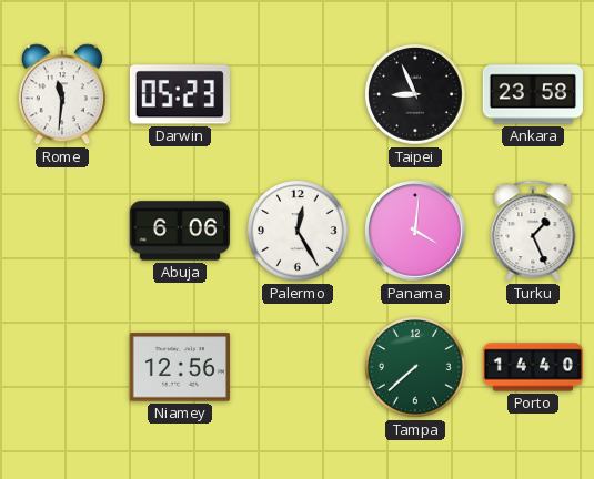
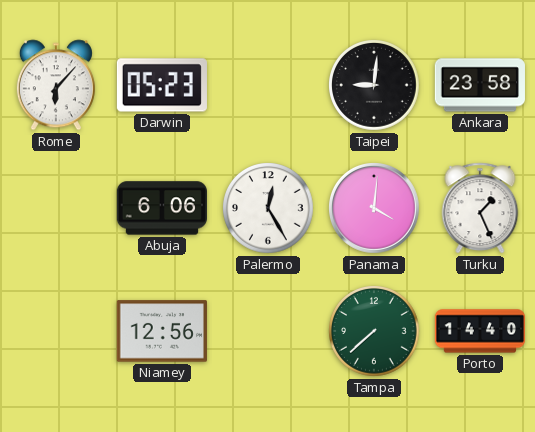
Rome: 11:31 -> 6:07 (56, 85)
Taipei: 8:56 -> 9:01 (375, 86)
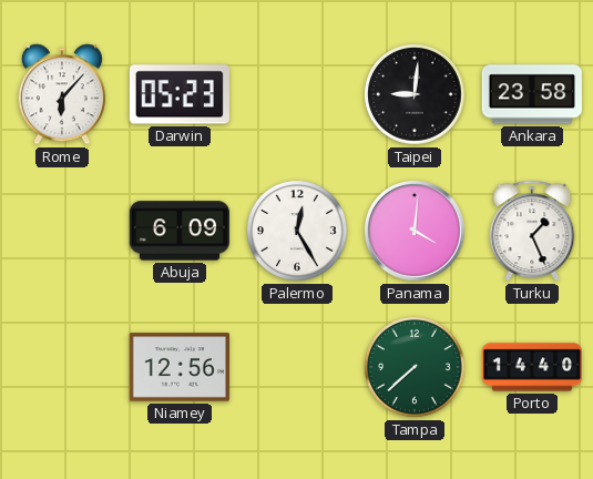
Abuja: 6:06 -> 6:09 (180, 231)
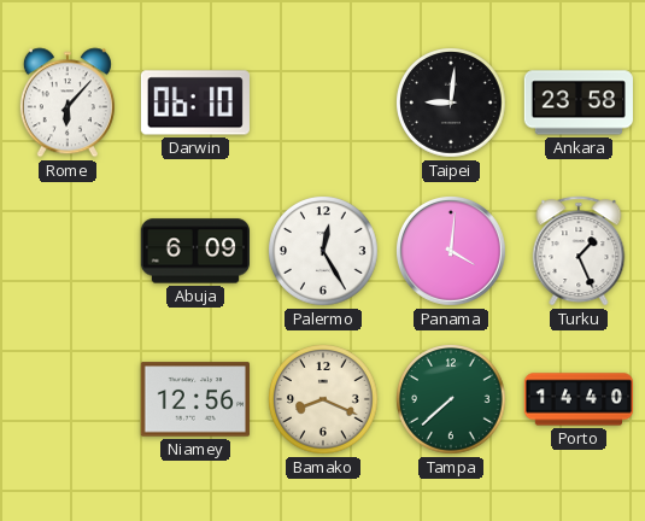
Darwin: 05:23 -> 06:10 (195, 103)
Bamako: none -> 8:19 (324, 400)
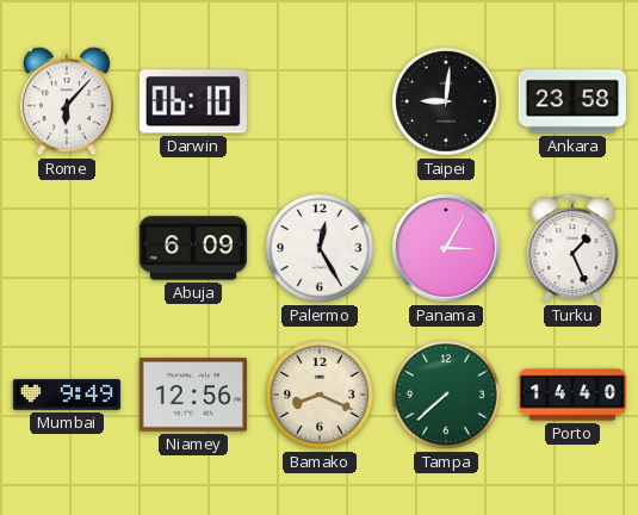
Panama: 4:01 -> 3:05 (447, 249)
Mumbai: none -> 9:49 (66, 395)
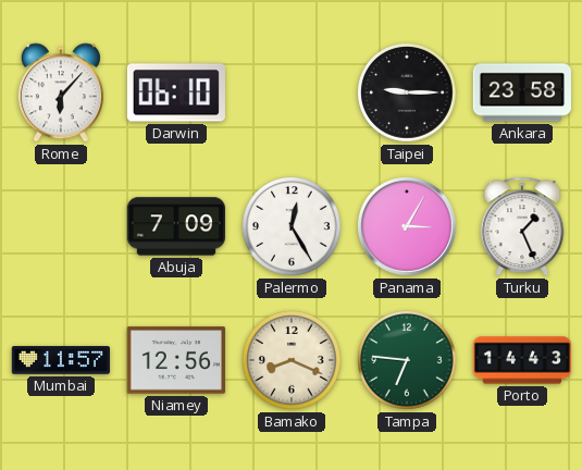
Taipei: 9:01 -> 9:15 (408, 94)
Abuja: 6:09 -> 7:09 (176, 226)
Mumbai: 9:49 -> 11:57 (60, 360)
Tampa: 7:38 -> 6:46 (408, 361)
Porto: 14:40 -> 14:43 (521, 360)
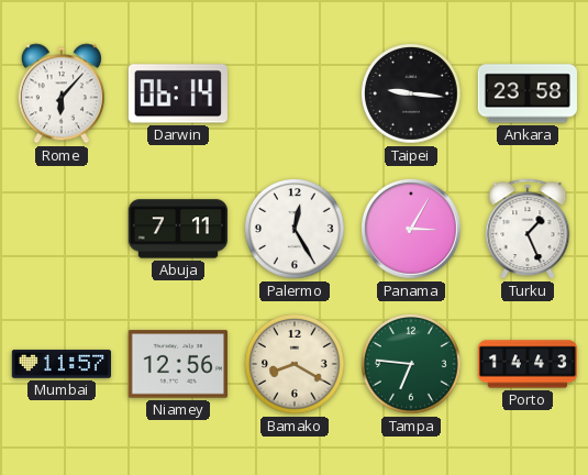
Darwin: 06:10 -> 06:14 (178, 93)
Taipei: 9:15 -> 9:16 (412, 95)
Abuja: 7:09 -> 7:11 (178, 229)
Bamako: 8:19 -> 8:20 (296, 365)
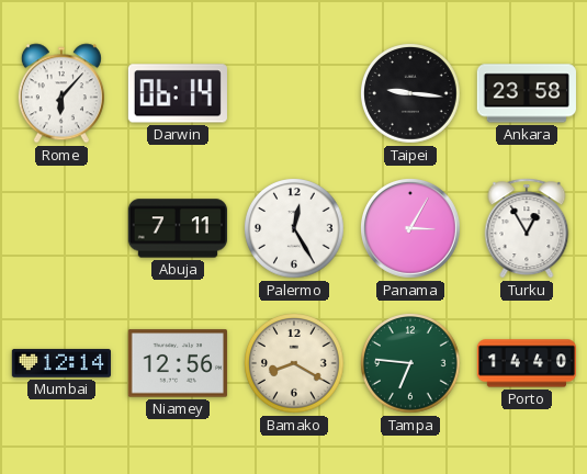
Turku: 1:26 -> 12:55 (527, 228)
Mumbai: 11:57 -> 12:14 (60, 363)
Porto: 14:43 -> 14:40 (526, 363)
